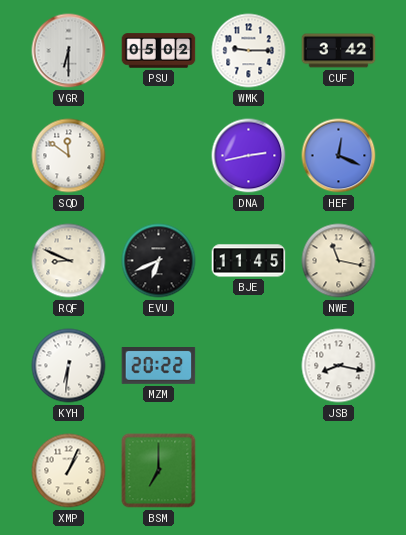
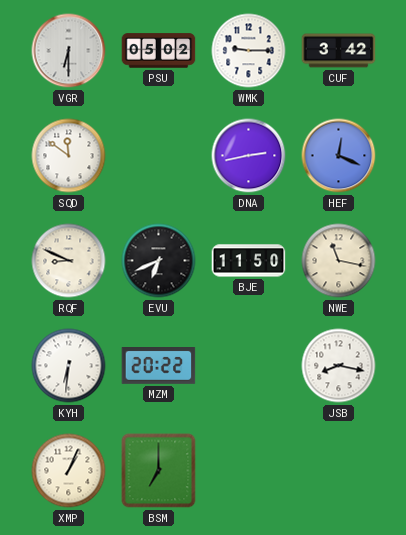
BJE: 11:45 -> 11:50 (249, 261)
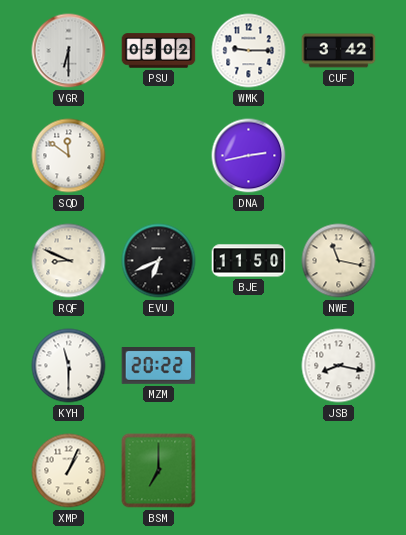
HEF: 12:19 -> none (339, 156)
KYH: 6:31 -> 11:30 (69, 366)
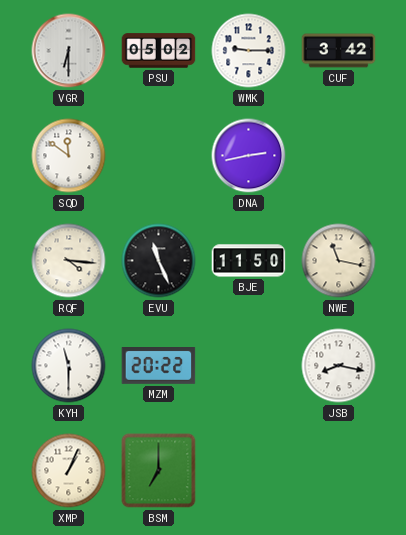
RQF: 8:49 -> 4:16 (69, 261)
EVU: 6:41 -> 11:26 (159, 261)
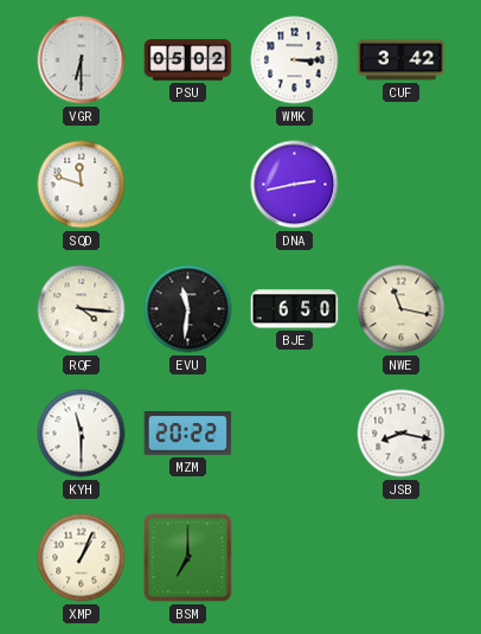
WMK: 9:15 -> 3:15 (295, 60)
SQD: 11:51 -> 11:48 (82, 185)
EVU: 11:26 -> 11:31 (188, 309)
BJE: 11:50 -> 6:50 (295, 309)
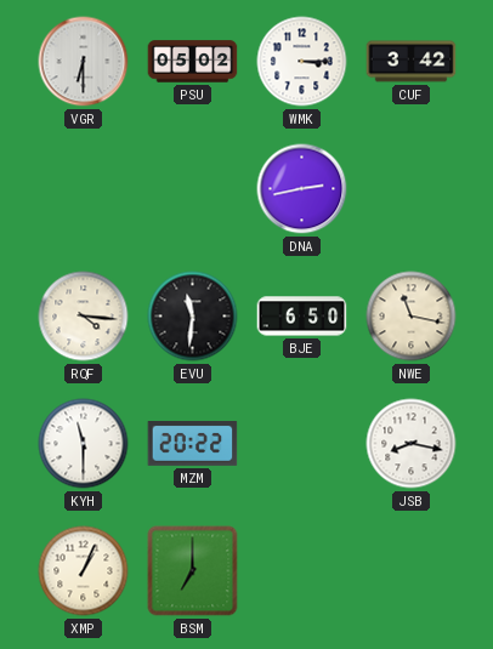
SQD: 11:48 -> none (82, 185)
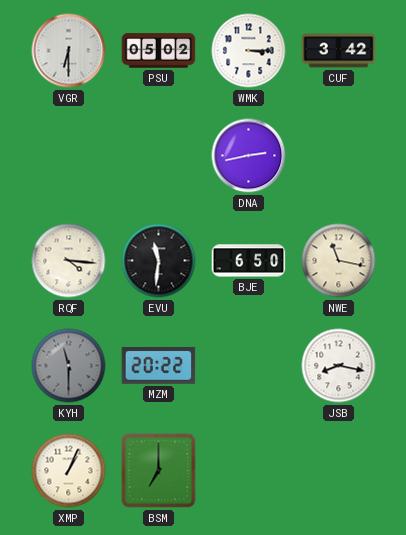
KYH dial: white -> grey (69, 366)
